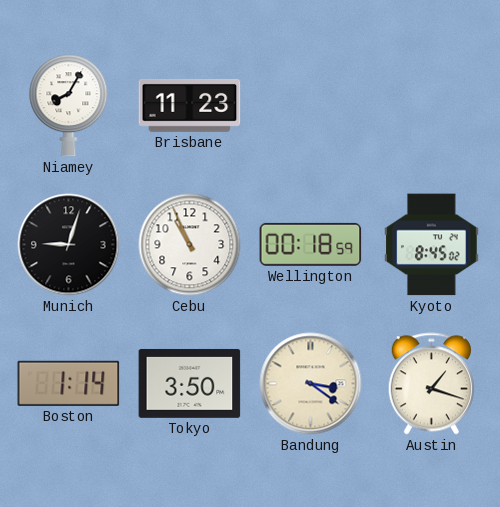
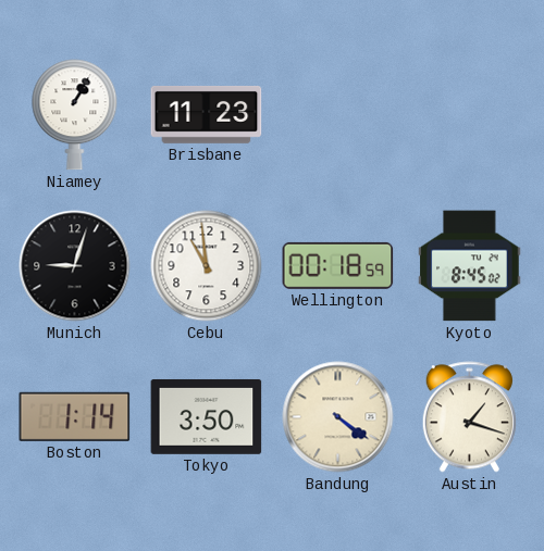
Niamey: 8:05 -> 1:05 (75, 115)
Cebu: 10:56 -> 10:59 (207, 266)
Bandung: 3:21 -> 4:21 (338, 417)
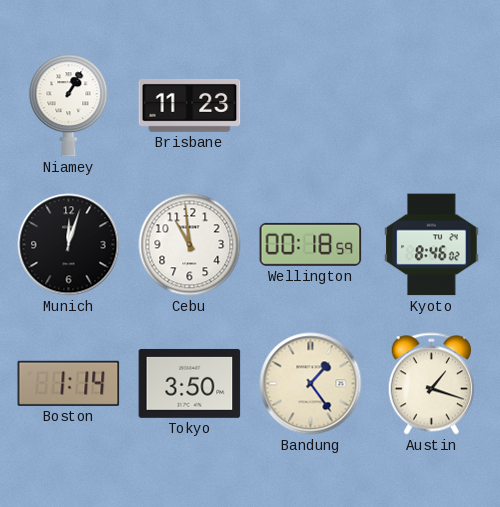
Munich: 9:03 -> 12:03 (69, 245)
Kyoto: 8:45 -> 8:46 (432, 245)
Bandung: 4:21 -> 1:24 (311, 384)
